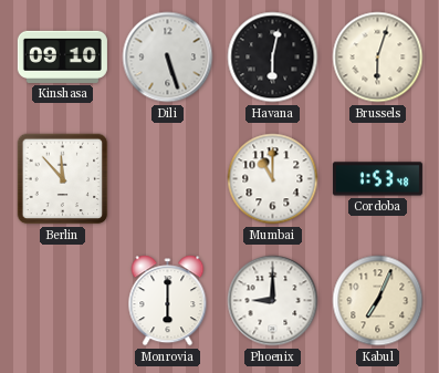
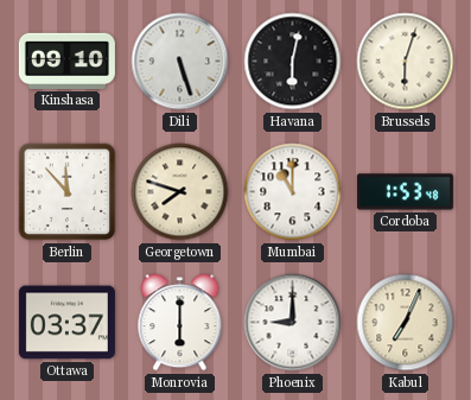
Georgetown: none -> 7:48 (180, 192)
Ottawa: none -> 03:37 (66, 323)
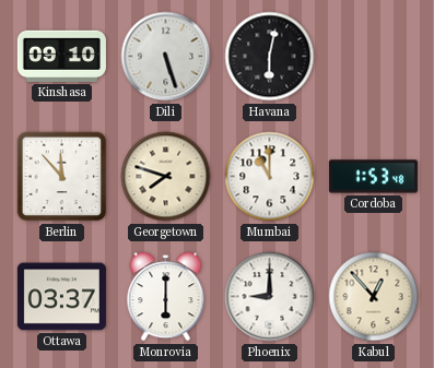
Brussels: 6:03 -> none (406, 62)
Kabul: 7:04 -> 12:53 (374, 297)
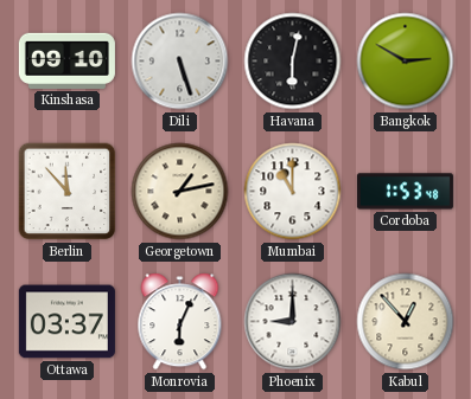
Bangkok: none -> 2:50 (406, 62)
Georgetown: 7:48 -> 1:13 (180, 192)
Monrovia: 6:00 -> 6:04 (180, 322)
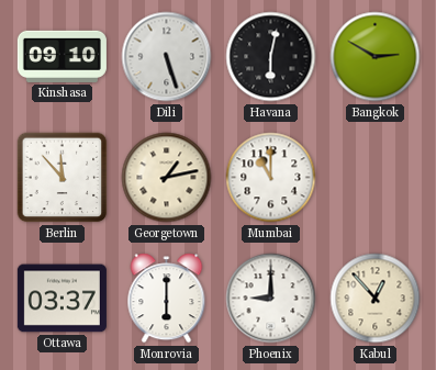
Cordoba: 1:53 -> none (405, 192)
Monrovia: 6:04 -> 6:00 (167, 299)
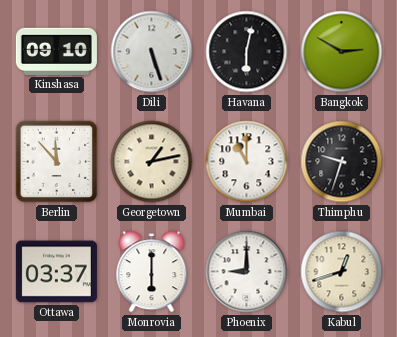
Thimphu: none -> 9:33 (342, 162)
Kabul: 12:53 -> 12:42 (342, 272)
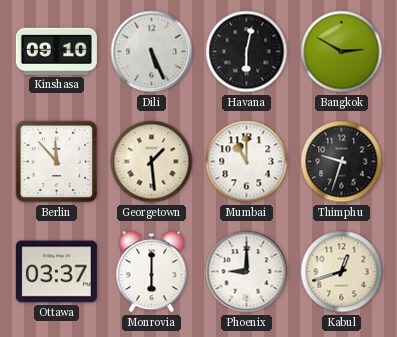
Dili: 5:27 -> 5:26 (152, 52)
Georgetown: 1:13 -> 1:29 (152, 162)
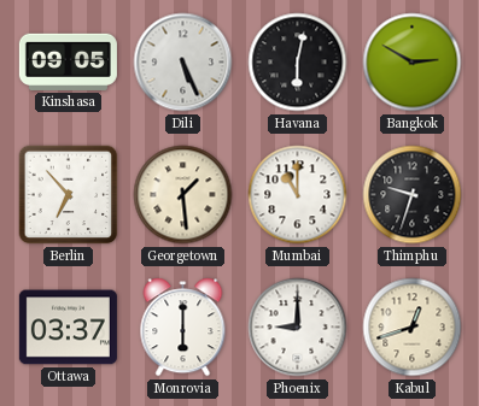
Kinshasa: 09:10 -> 09:05 (68, 61)
Berlin: 11:53 -> 6:53 (69, 195)
